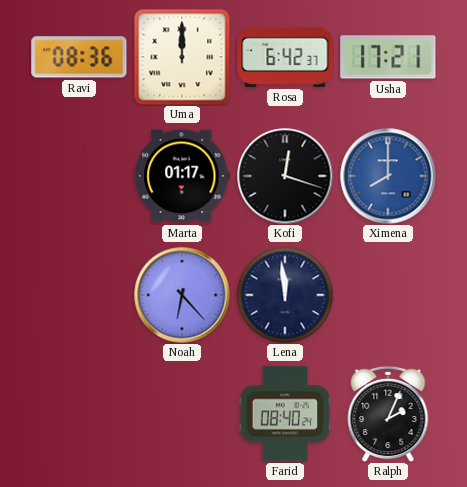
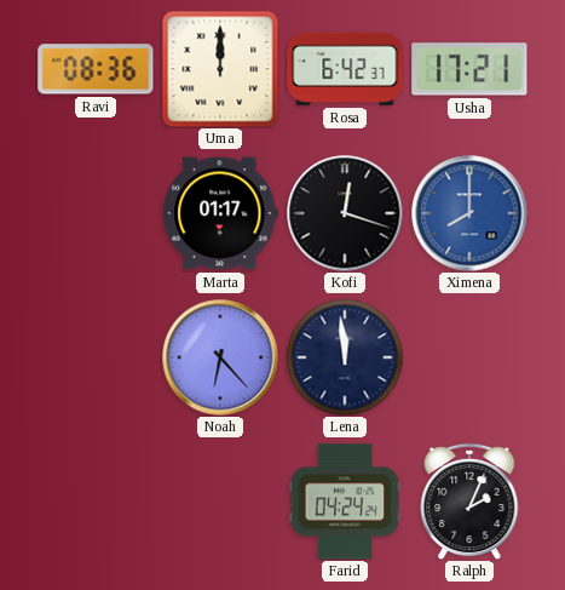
Farid: 08:40 -> 04:24 (345, 502)
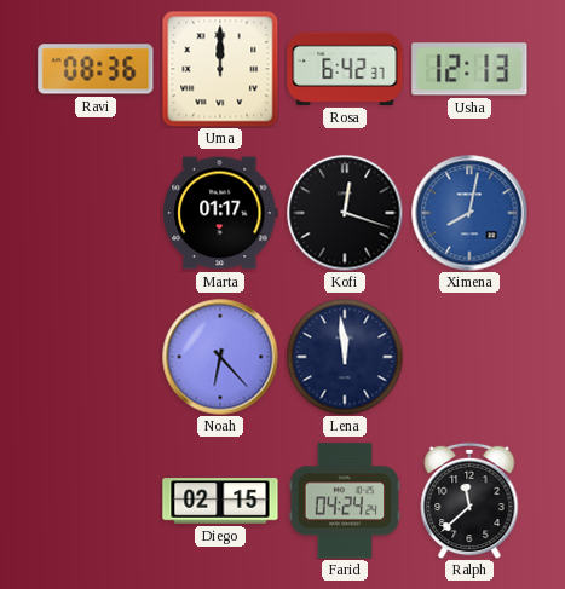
Usha: 17:21 -> 12:13 (469, 69)
Ximena: 8:00 -> 8:02 (469, 213)
Diego: none -> 02:15 (220, 501)
Ralph: 2:04 -> 11:38 (469, 501)
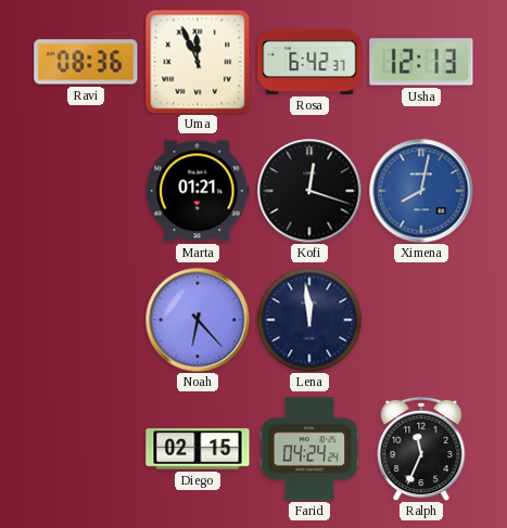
Uma: 12:00 -> 11:56 (198, 62)
Marta: 01:17 -> 01:21 (198, 191)
Ralph: 11:38 -> 11:34 (421, 449)
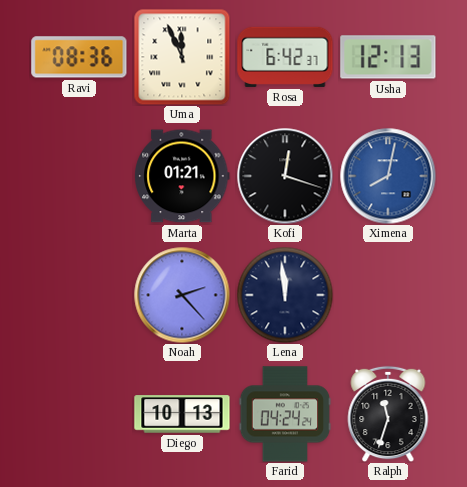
Noah: 6:23 -> 2:23 (182, 295)
Diego: 02:15 -> 10:13 (182, 414)
Ralph: 11:34 -> 11:33 (388, 414)
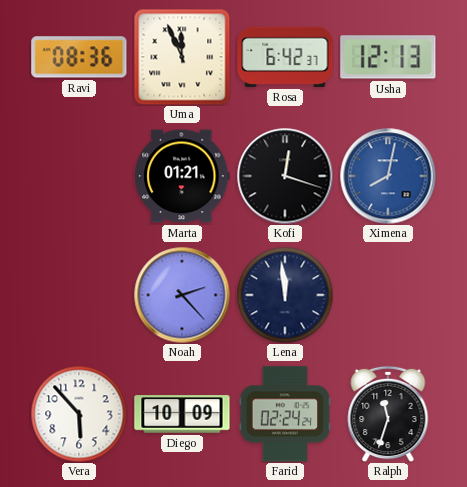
Vera: none -> 5:53 (79, 414)
Diego: 10:13 -> 10:09 (182, 414)
Farid: 04:24 -> 02:24 (285, 414)
